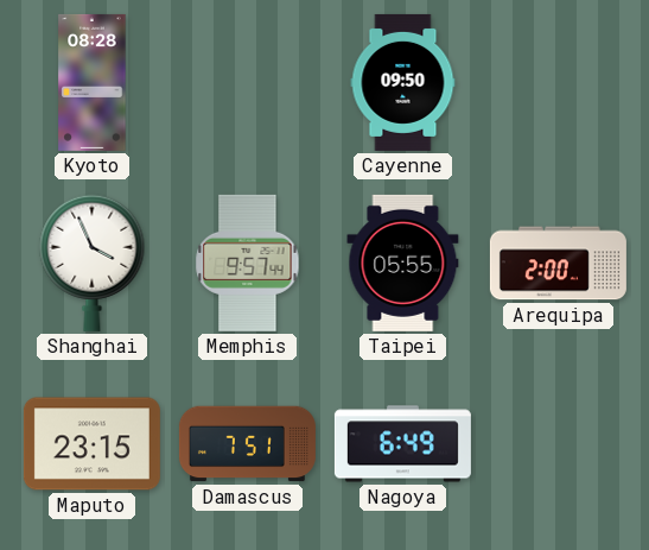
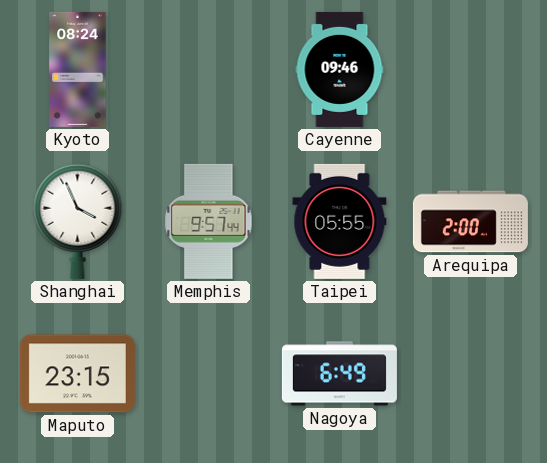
Kyoto: 08:28 -> 08:24 (78, 69)
Cayenne: 09:50 -> 09:46 (340, 69)
Damascus: 7:51 -> none (247, 444)
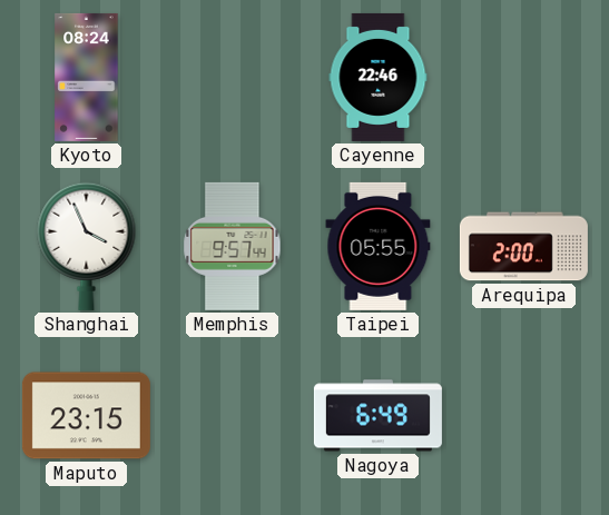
Cayenne: 09:46 -> 22:46 (379, 77)
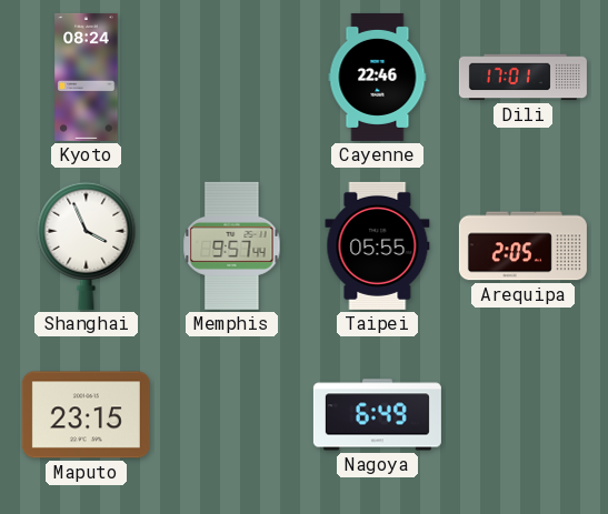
Dili: none -> 17:01 (522, 78)
Arequipa: 2:00 -> 2:05 (522, 246)
